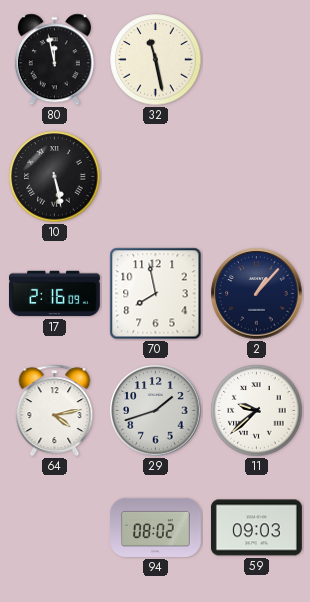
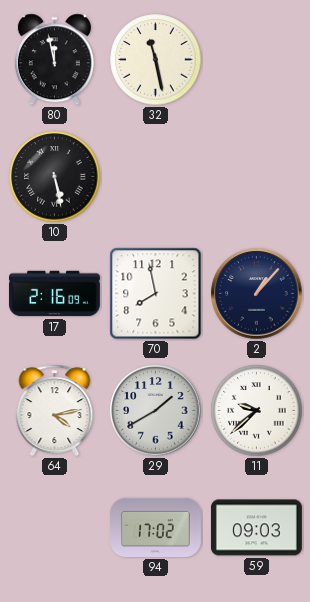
29: 1:42 -> 1:40 (156, 411)
94: 08:02 -> 17:02 (156, 527)
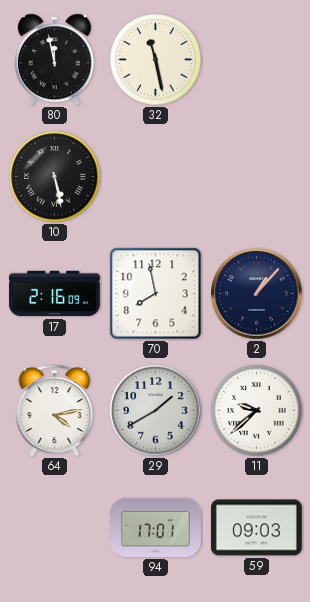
94: 17:02 -> 17:01 (156, 527)
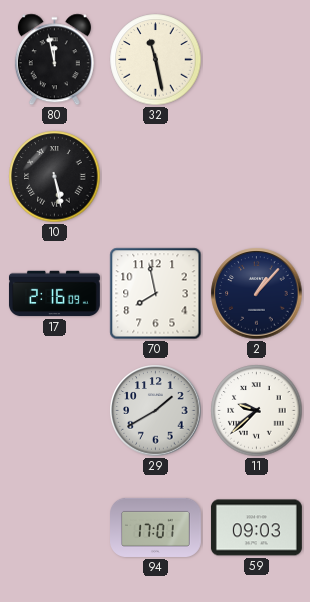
64: 4:13 -> none (55, 411)
